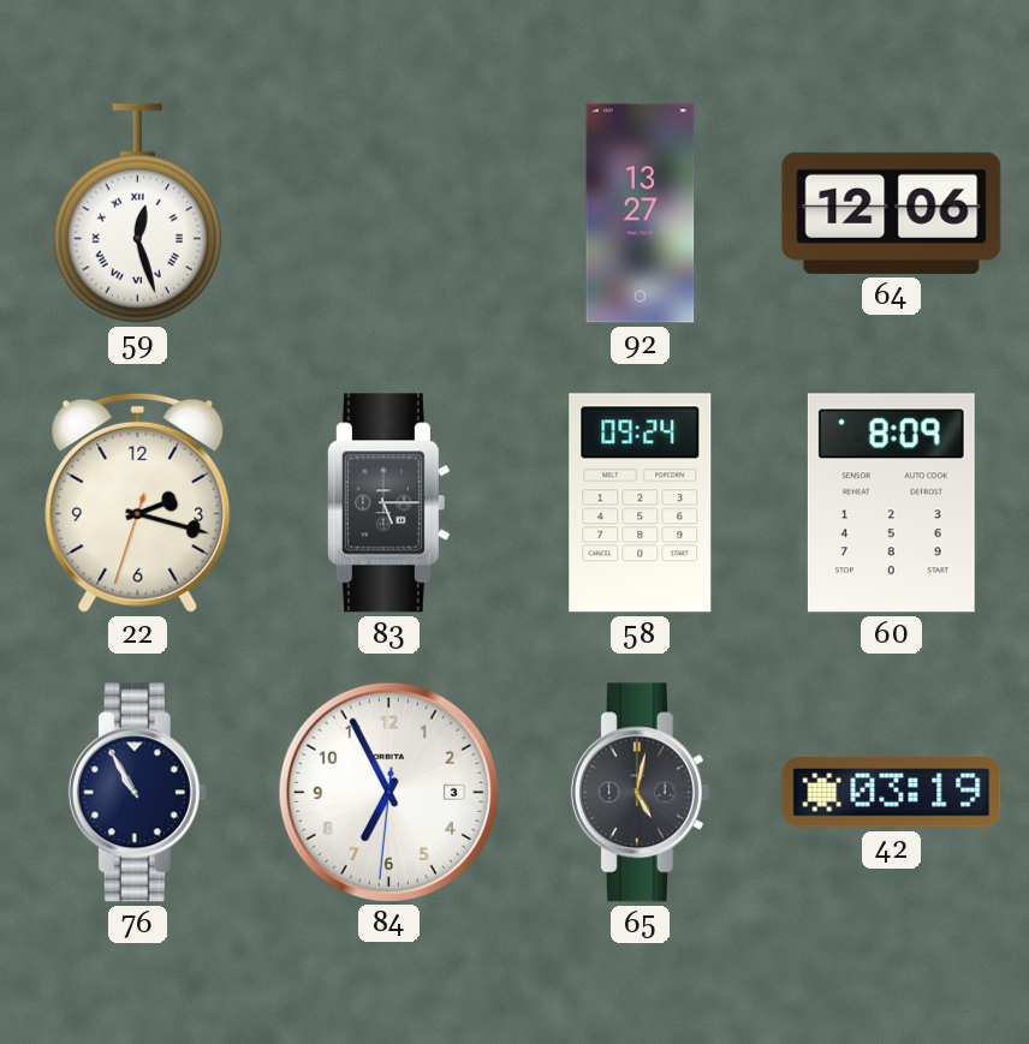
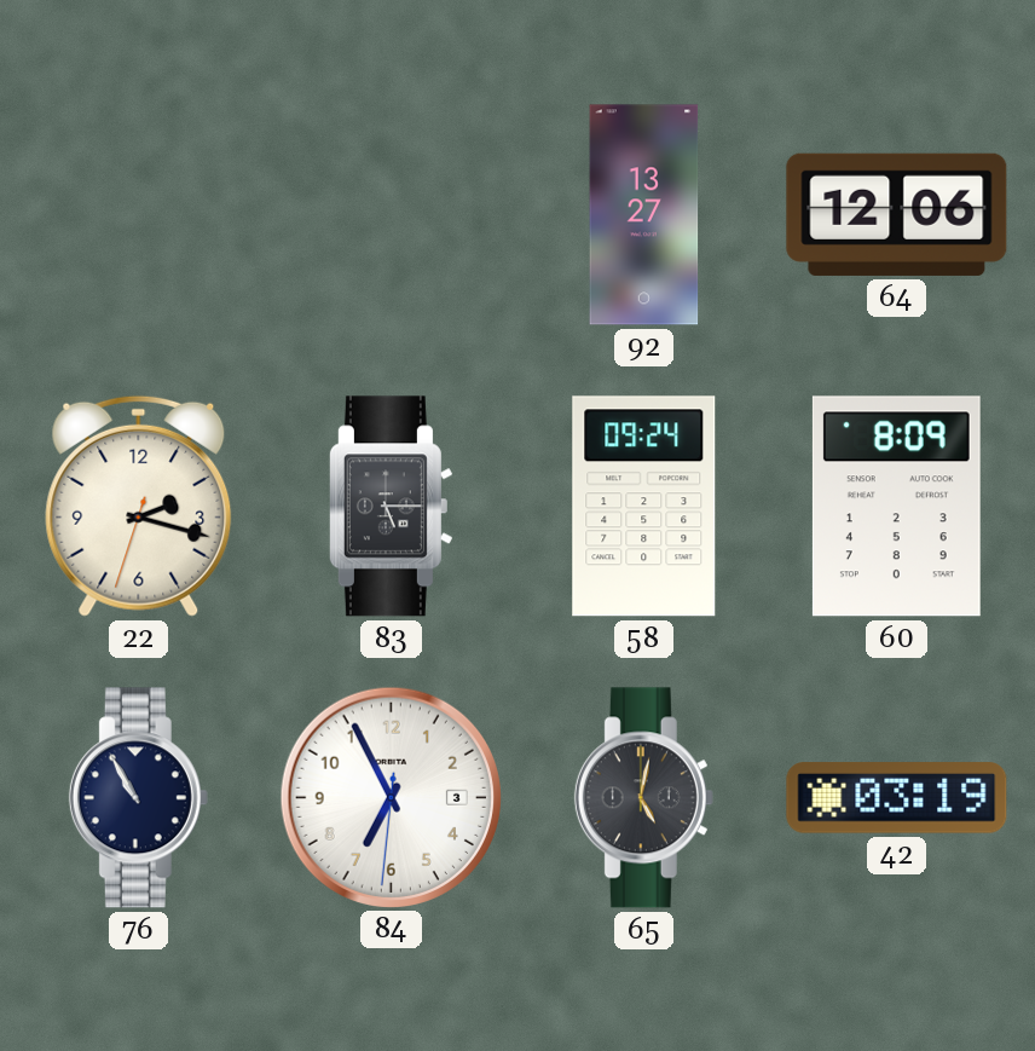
59: 12:27 -> none (137, 214)
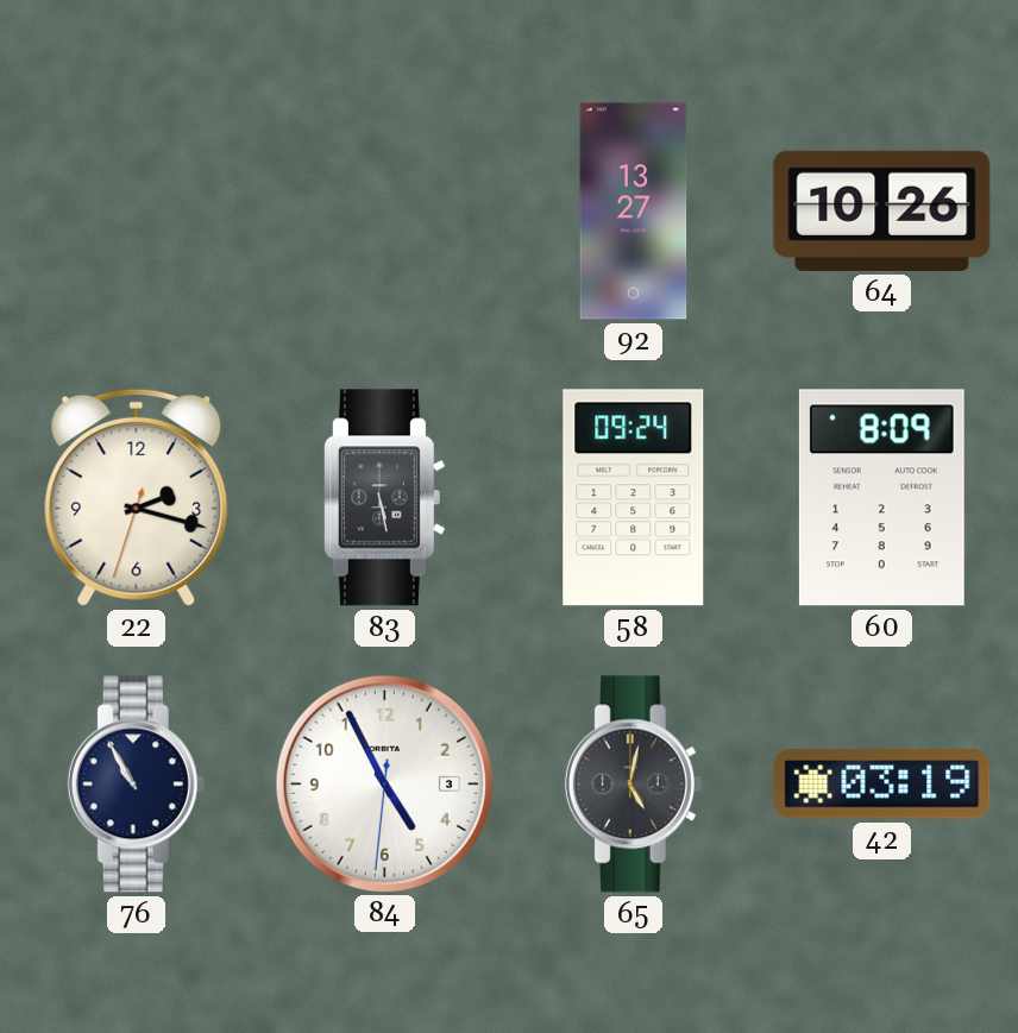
64: 12:06 -> 10:26 (882, 210)
83: 5:15 -> 5:28 (384, 498)
84: 6:55 -> 4:55 (384, 783)
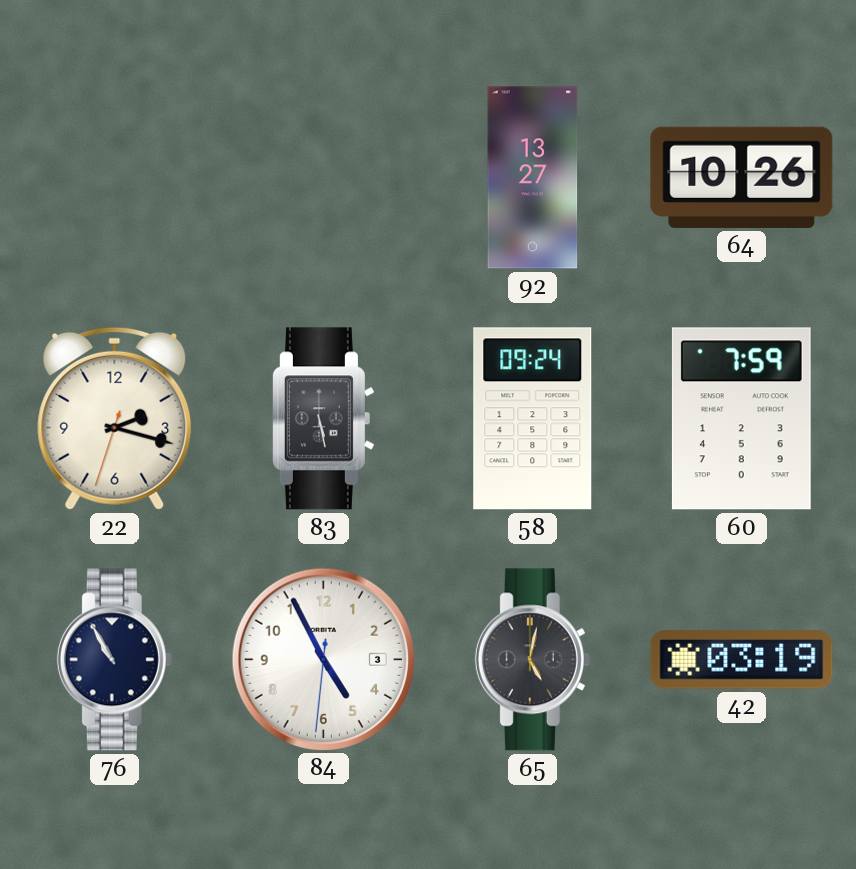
60: 8:09 -> 7:59 (741, 419)
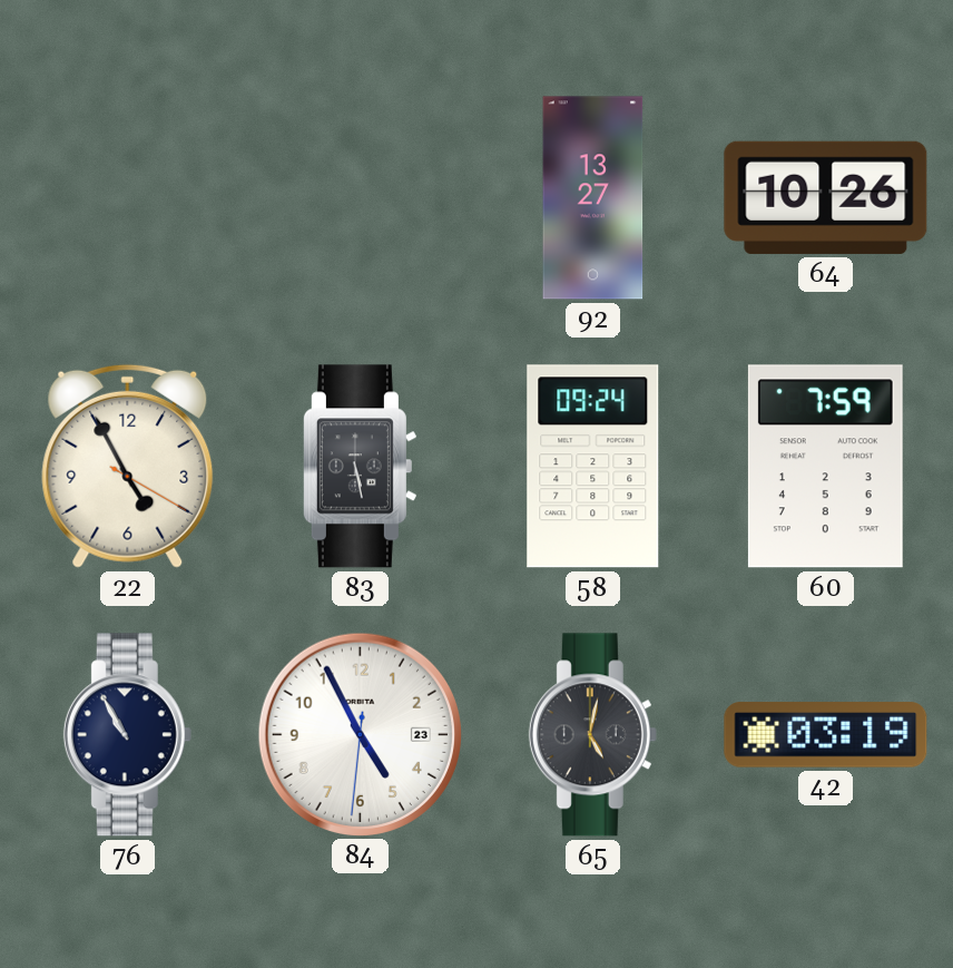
22: 2:17 -> 4:55 (128, 466)
84 date: 3 -> 23 (360, 734)
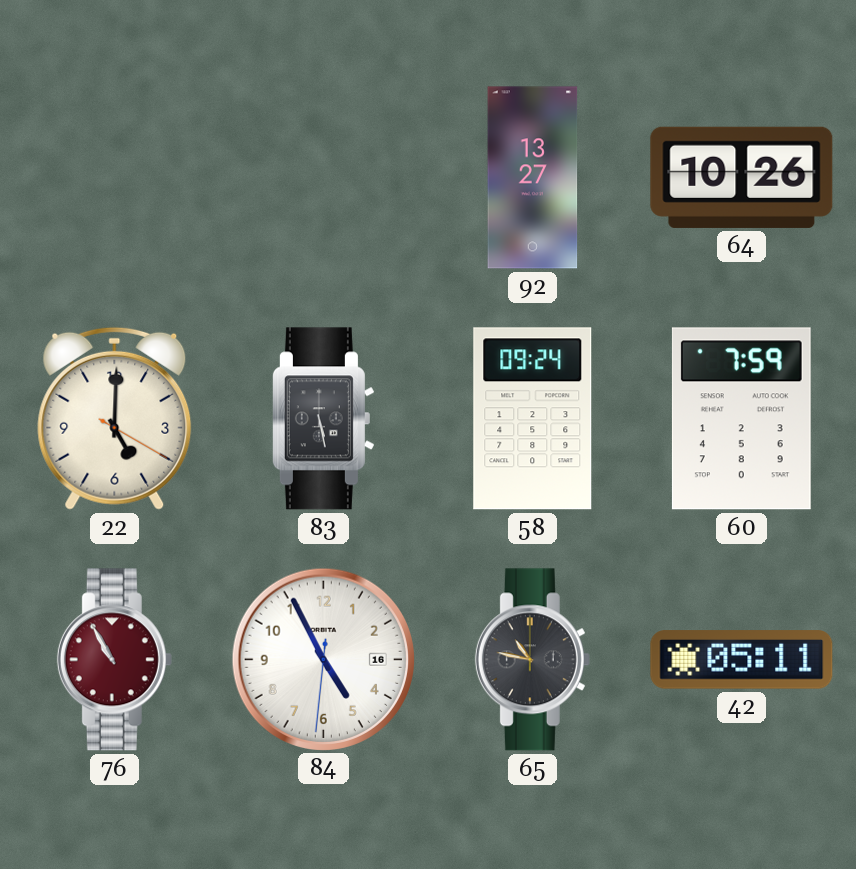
22: 4:55 -> 5:00 (115, 418)
76 dial: navy -> burgundy (114, 660)
84 date: 23 -> 16 (323, 659)
65: 5:02 -> 10:47 (532, 660)
42: 03:19 -> 05:11 (742, 660)
